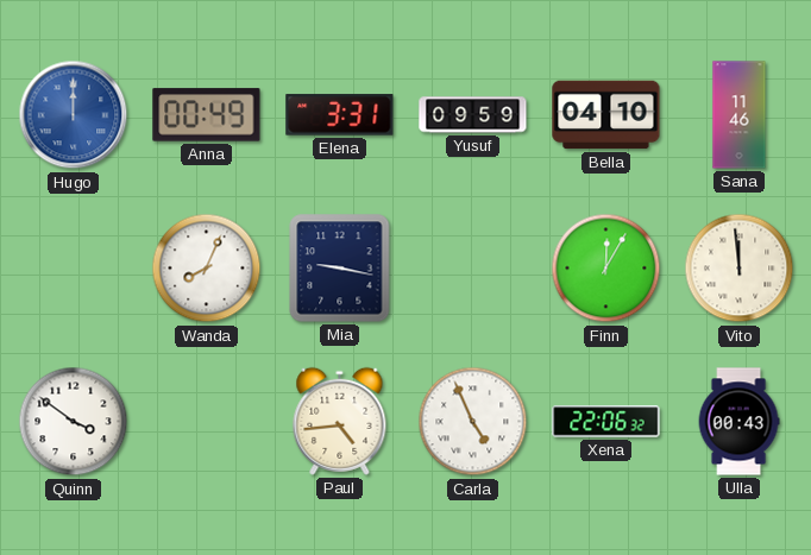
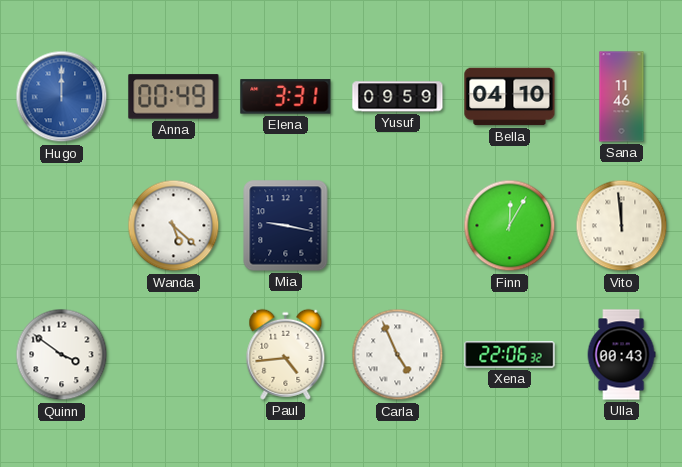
Wanda: 8:04 -> 5:22 (174, 226)
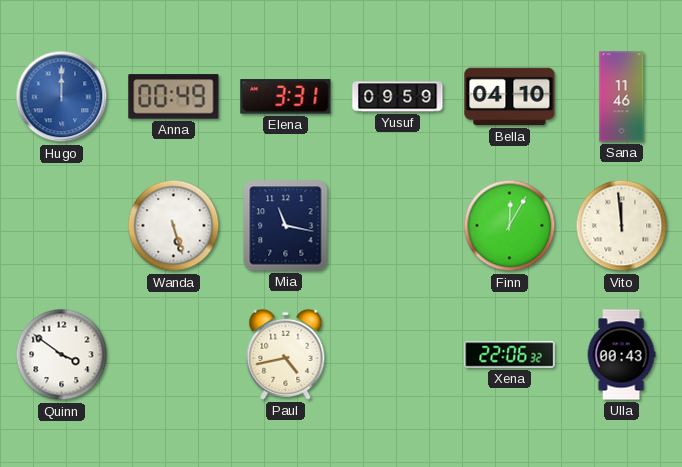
Wanda: 5:22 -> 5:27 (174, 226)
Mia: 9:17 -> 11:17 (286, 226)
Paul: 4:44 -> 4:43 (286, 354)
Carla: 4:56 -> none (398, 355)
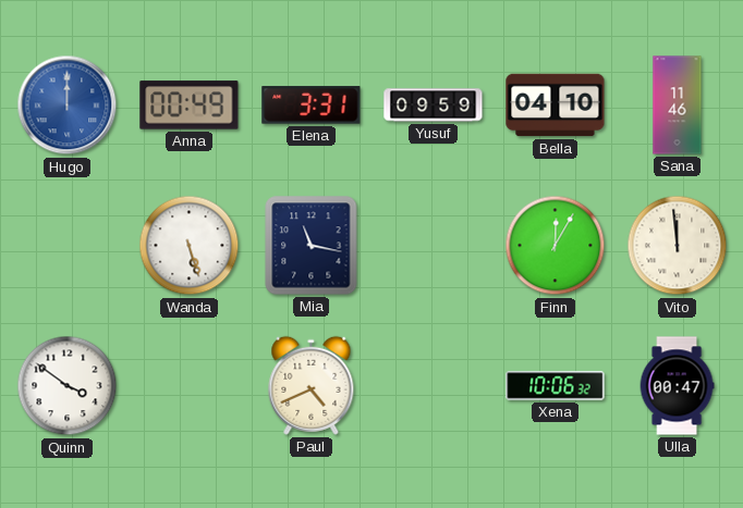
Paul: 4:43 -> 4:41 (312, 385)
Xena: 22:06 -> 10:06 (556, 386)
Ulla: 00:43 -> 00:47 (677, 386)
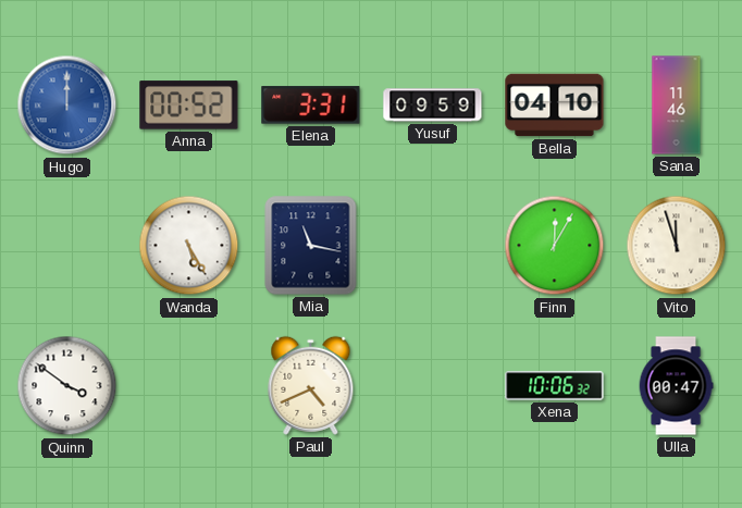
Anna: 00:49 -> 00:52 (189, 106)
Wanda: 5:27 -> 5:25 (189, 246)
Vito: 11:59 -> 11:57 (677, 246)
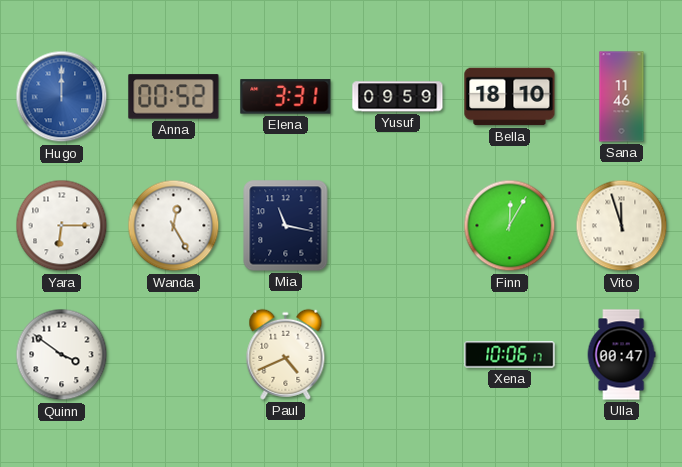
Bella: 04:10 -> 18:10 (510, 97)
Yara: none -> 6:15 (62, 226)
Wanda: 5:25 -> 12:25 (174, 226)
Xena: 10:06:32 -> 10:06:17 (510, 355)
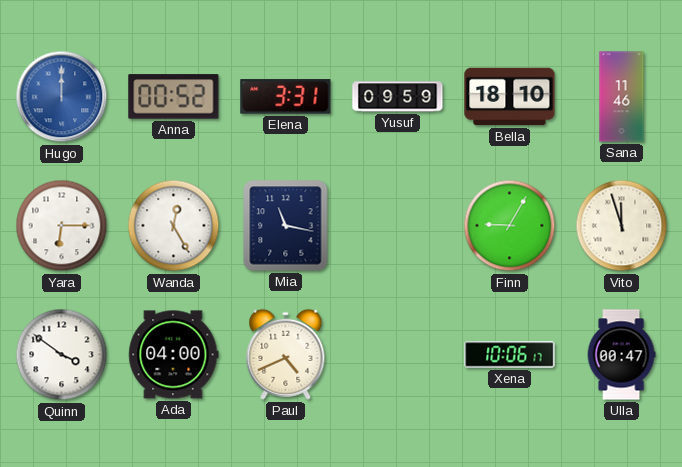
Finn: 12:05 -> 9:05 (510, 226)
Ada: none -> 04:00 (174, 355)
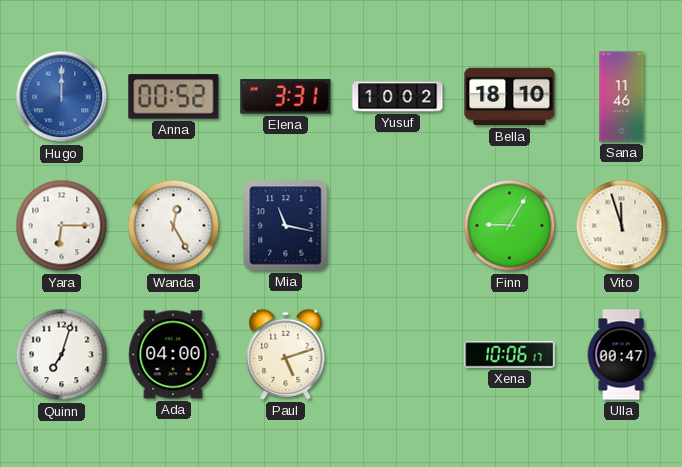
Yusuf: 09:59 -> 10:02 (398, 97)
Quinn: 3:51 -> 7:03 (62, 355)
Paul: 4:41 -> 5:12 (286, 354)
